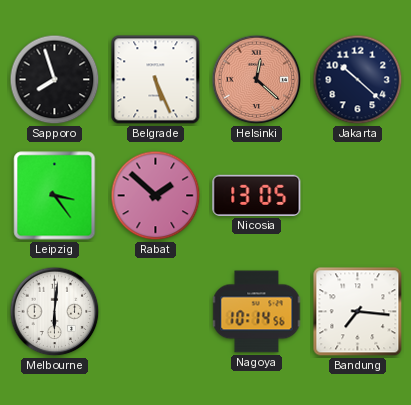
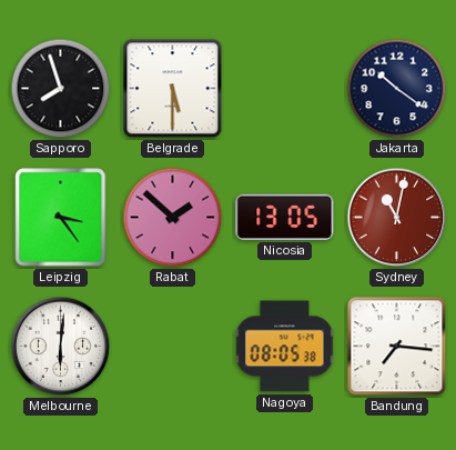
Belgrade: 5:26 -> 5:30 (173, 89)
Helsinki: 12:22 -> none (257, 80)
Jakarta: 10:22 -> 10:21 (397, 89)
Sydney: none -> 11:02 (397, 218)
Nagoya: 10:14 -> 08:05 (285, 347)
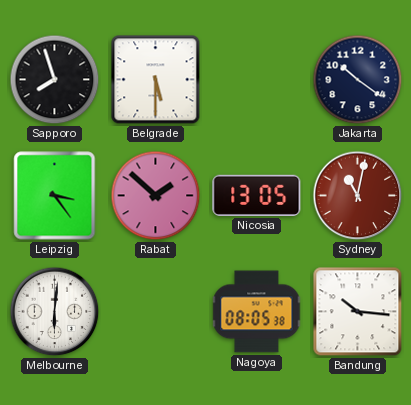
Bandung: 7:16 -> 10:16 (358, 312)
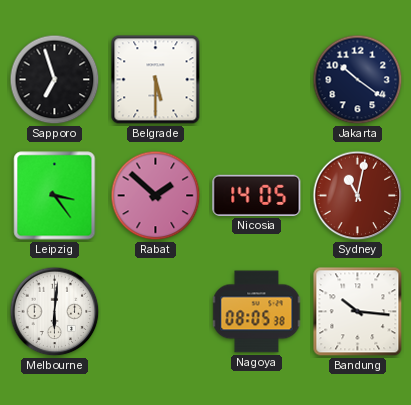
Sapporo: 7:57 -> 6:57 (55, 80)
Nicosia: 13:05 -> 14:05 (257, 195)
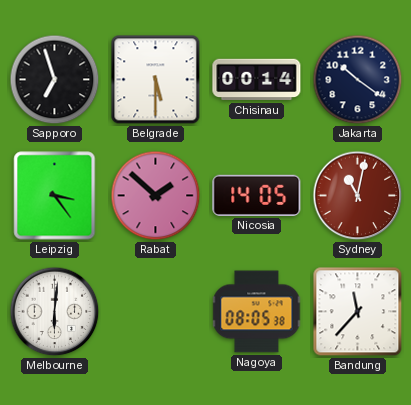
Chisinau: none -> 00:14 (257, 80)
Bandung: 10:16 -> 11:37 (358, 312)
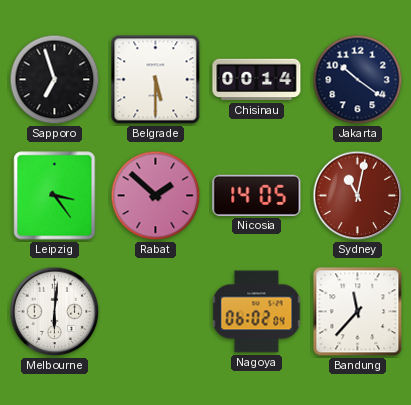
Nagoya: 08:05 -> 06:02 (257, 312)
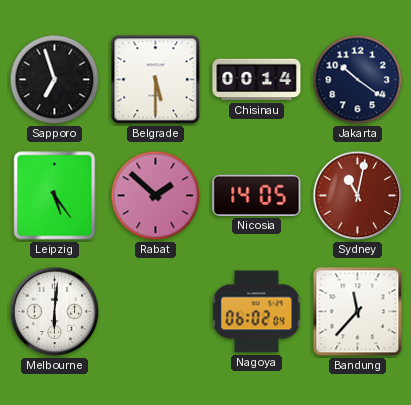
Leipzig: 3:24 -> 5:24 (55, 196)
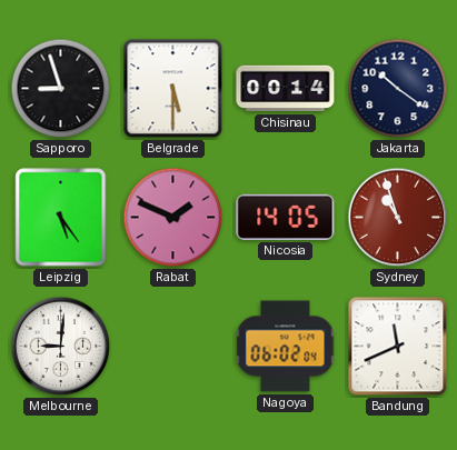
Sapporo: 6:57 -> 8:57 (61, 89)
Rabat: 1:52 -> 1:49 (173, 218)
Sydney: 11:02 -> 10:57 (398, 218)
Melbourne: 6:01 -> 9:01 (61, 347)
Bandung: 11:37 -> 11:41 (398, 347)
